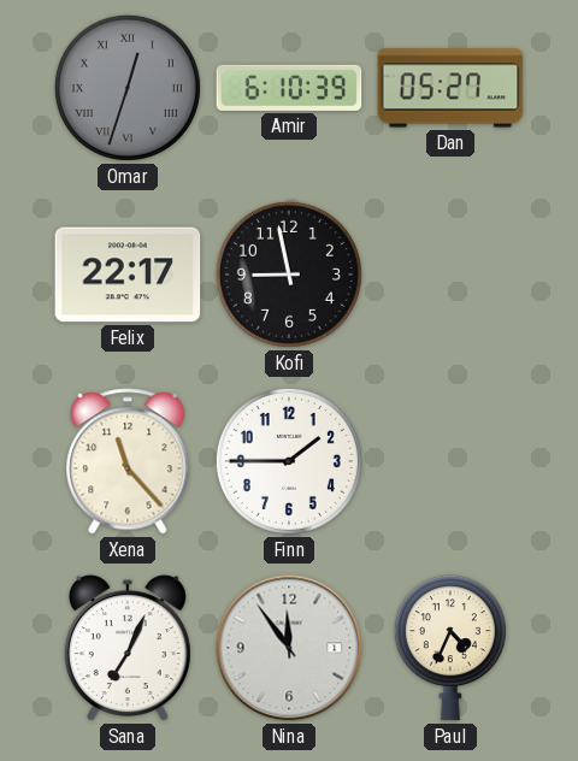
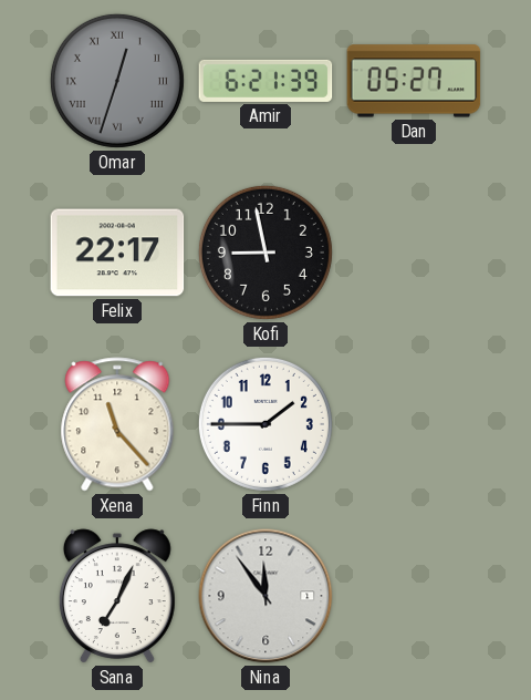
Amir: 6:10 -> 6:21 (265, 81)
Paul: 4:34 -> none (450, 648)
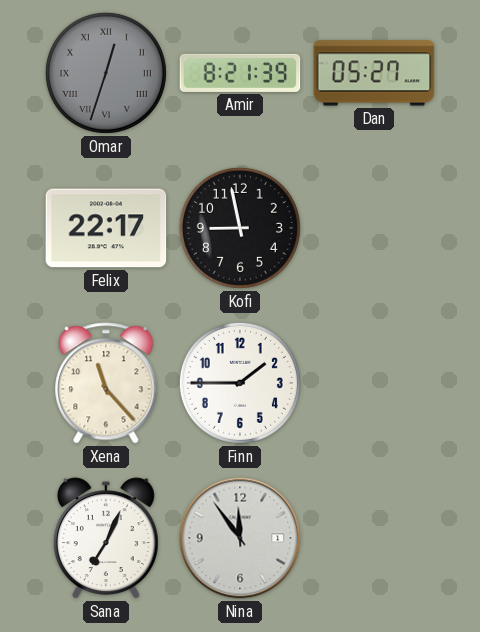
Amir: 6:21 -> 8:21 (240, 73)
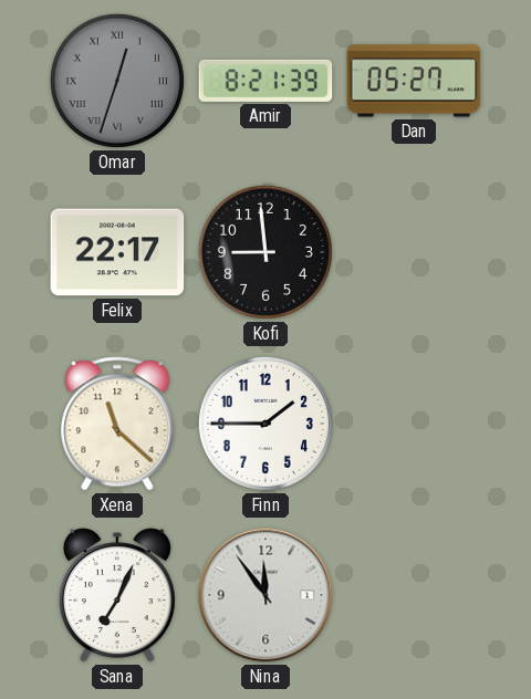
Kofi: 8:58 -> 8:59 (265, 252)
Xena: 11:23 -> 11:22 (117, 424)
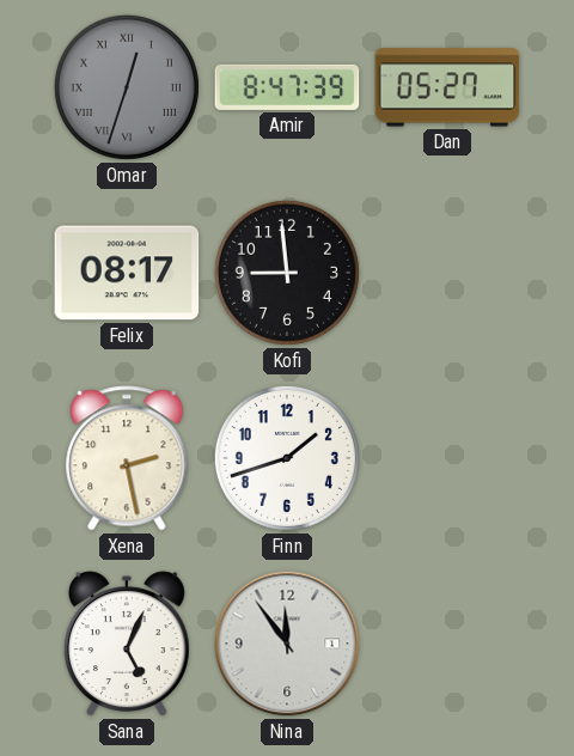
Amir: 8:21 -> 8:47 (287, 87)
Felix: 22:17 -> 08:17 (127, 273)
Xena: 11:22 -> 2:28 (127, 458)
Finn: 1:45 -> 1:42 (287, 458)
Sana: 7:04 -> 5:04 (127, 644)
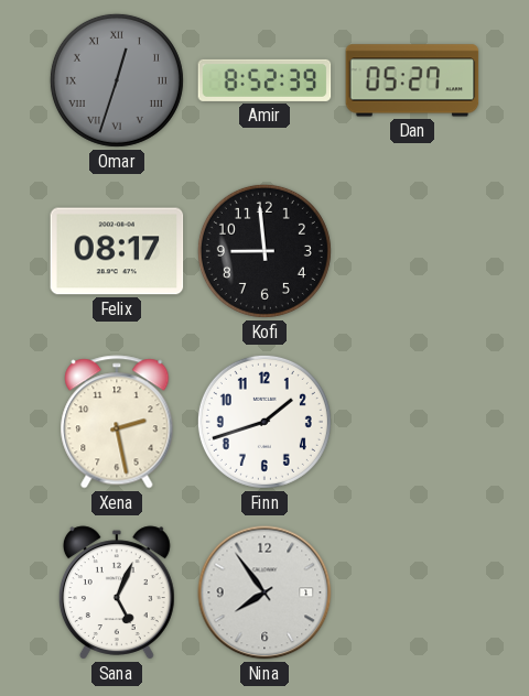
Amir: 8:47 -> 8:52 (264, 80)
Nina: 11:54 -> 7:54 (264, 592)
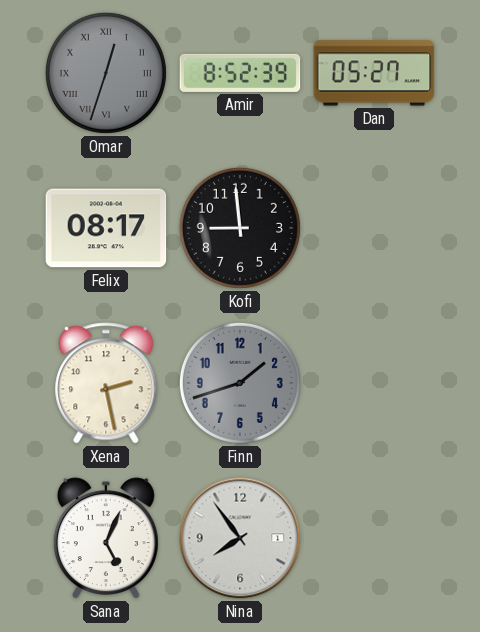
Finn dial: white -> grey (240, 383)
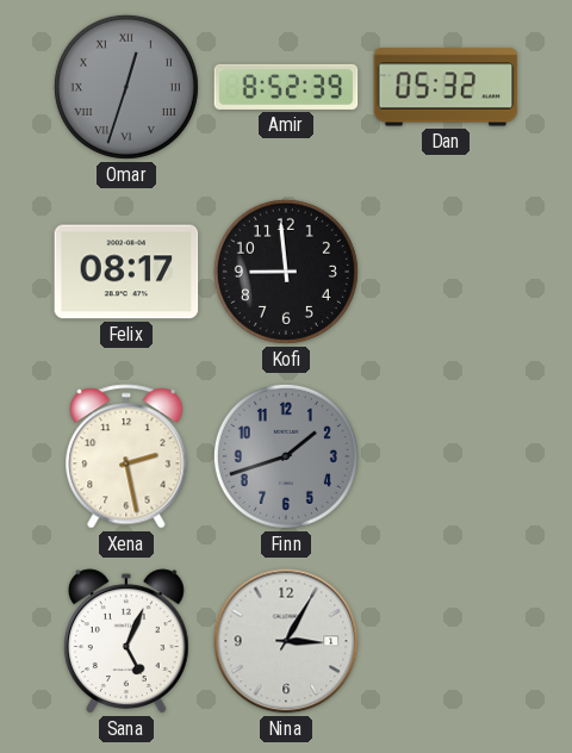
Dan: 05:27 -> 05:32 (446, 87)
Nina: 7:54 -> 3:05 (286, 641)
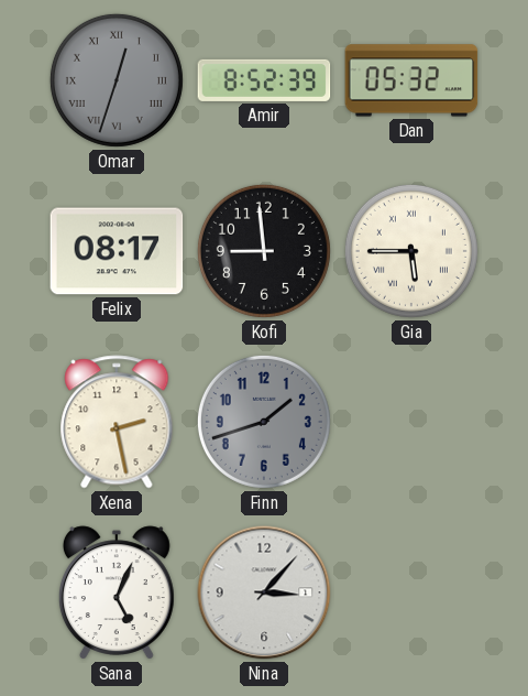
Gia: none -> 5:45 (411, 251)
Nina: 3:05 -> 3:07 (264, 592)
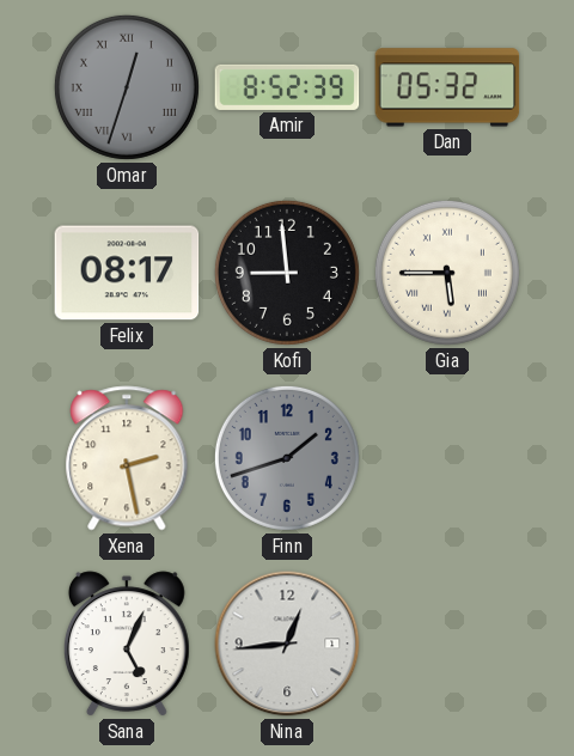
Nina: 3:07 -> 12:44 (287, 644)
